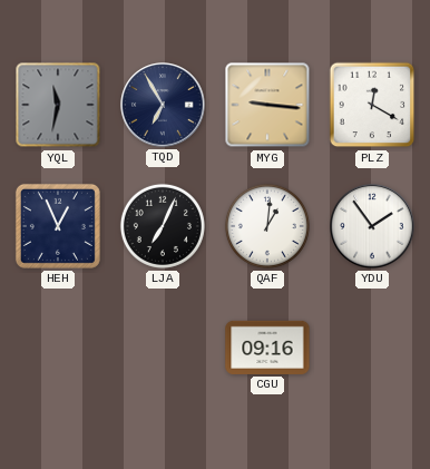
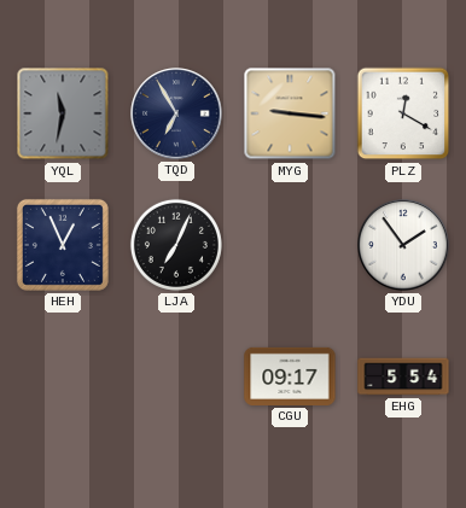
QAF: 1:01 -> none (267, 226)
CGU: 09:16 -> 09:17 (290, 376)
EHG: none -> 5:54 (403, 376)
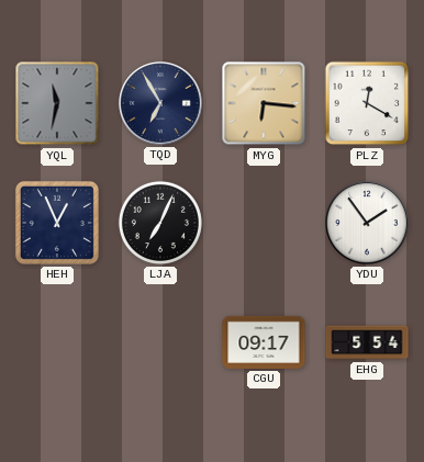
MYG: 9:16 -> 6:16 (264, 103)
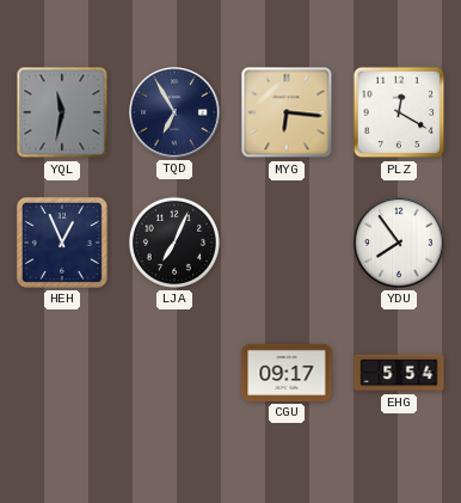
YDU: 1:54 -> 7:54 (399, 243)
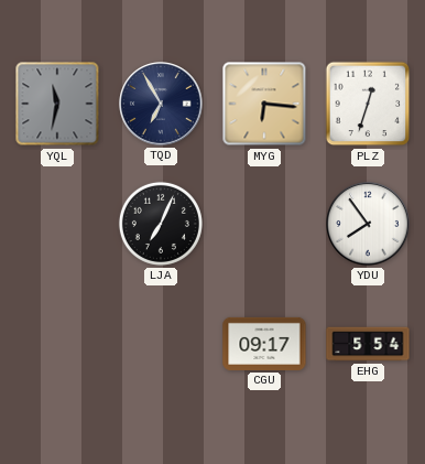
PLZ: 12:20 -> 12:33 (368, 104)
HEH: 12:56 -> none (62, 243)
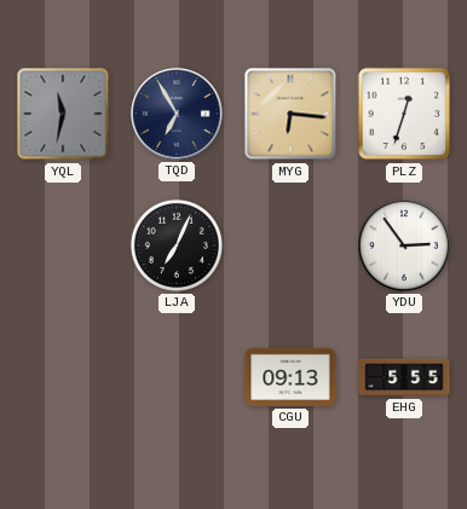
YDU: 7:54 -> 2:54 (404, 245)
CGU: 09:17 -> 09:13 (290, 377)
EHG: 5:54 -> 5:55 (404, 377)
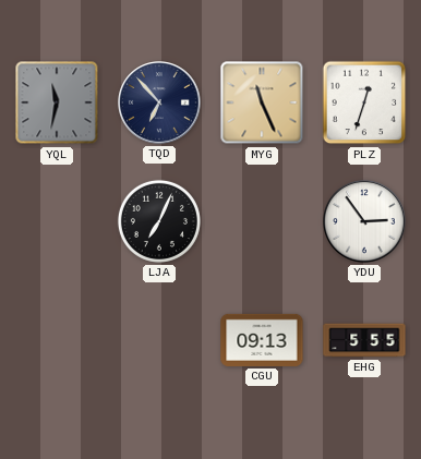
TQD: 6:55 -> 6:53 (159, 102)
MYG: 6:16 -> 11:26 (262, 102)
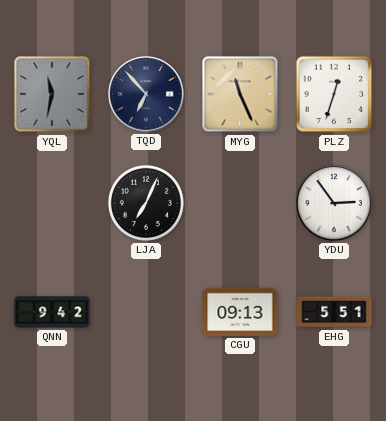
QNN: none -> 9:42 (52, 312)
EHG: 5:55 -> 5:51 (334, 312)
